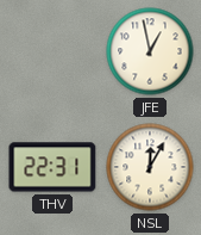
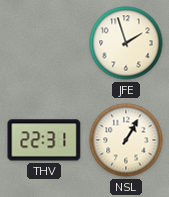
JFE: 12:58 -> 1:57 (126, 43)
NSL: 12:05 -> 1:05 (126, 140)
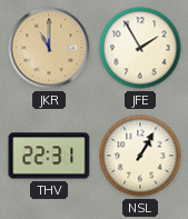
JKR: none -> 11:00 (49, 48)
JFE: 1:57 -> 1:55 (140, 48)
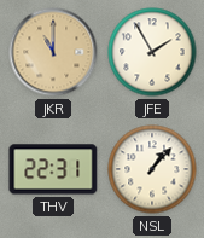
NSL: 1:05 -> 1:07 (152, 169)
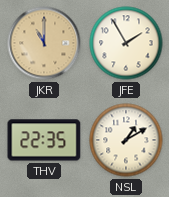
THV: 22:31 -> 22:35 (44, 140)
NSL: 1:07 -> 1:10 (126, 140)
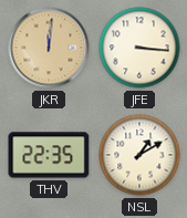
JKR: 11:00 -> 12:01 (49, 48)
JFE: 1:55 -> 3:16 (139, 48)
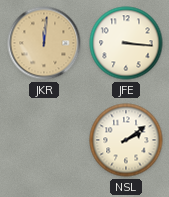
THV: 22:35 -> none (49, 155)
NSL: 1:10 -> 2:09 (126, 140)
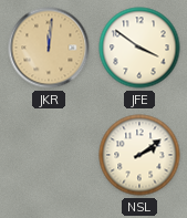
JFE: 3:16 -> 3:51 (139, 48)
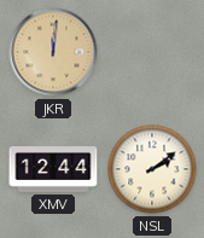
JFE: 3:51 -> none (139, 48)
XMV: none -> 12:44 (53, 170)
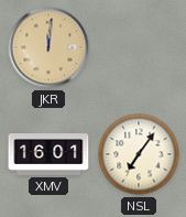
XMV: 12:44 -> 16:01 (48, 155)
NSL: 2:09 -> 7:06 (139, 154)
